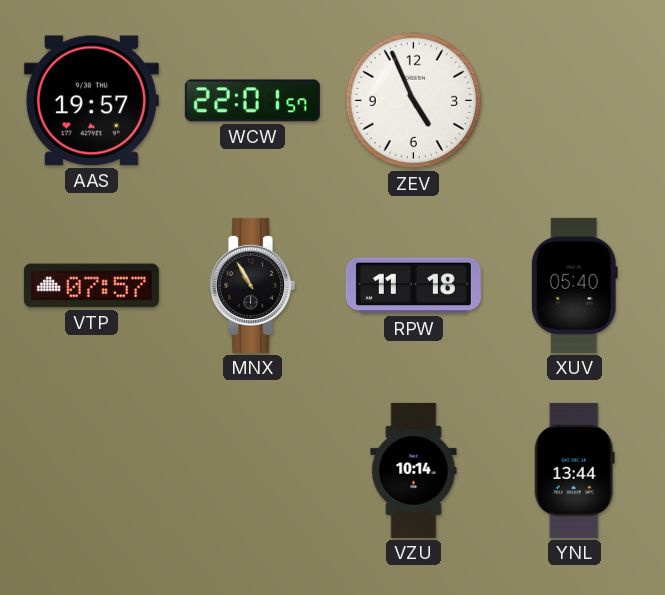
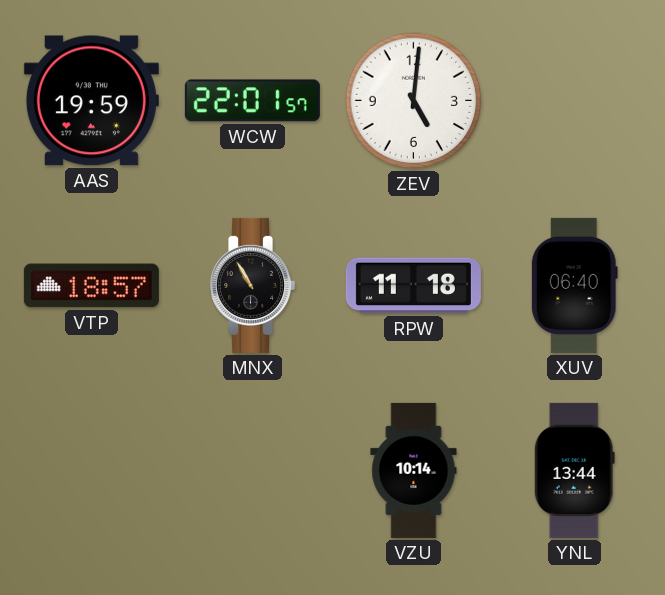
AAS: 19:57 -> 19:59 (91, 101)
ZEV: 4:56 -> 5:01 (414, 101)
VTP: 07:57 -> 18:57 (91, 286)
XUV: 05:40 -> 06:40 (574, 285)
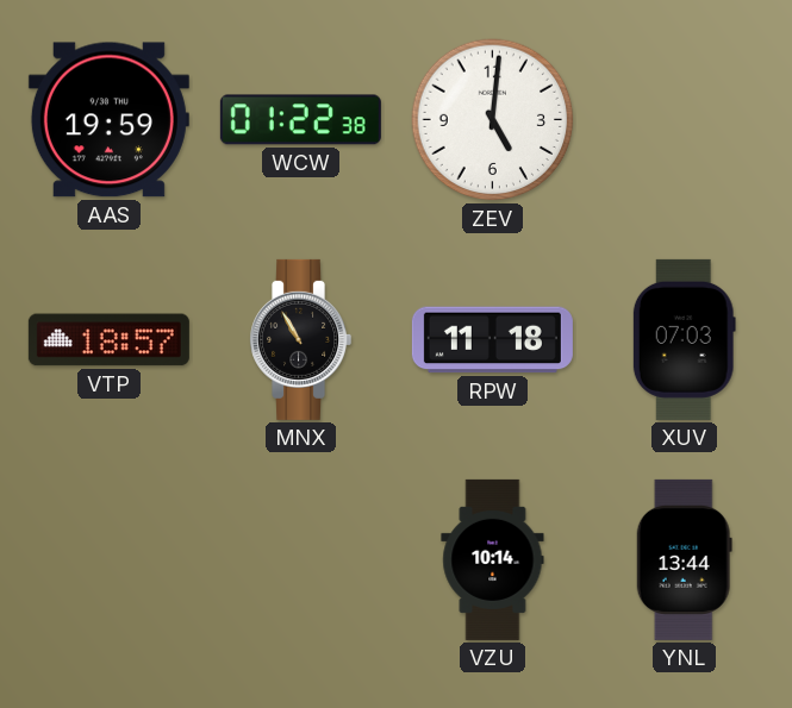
WCW: 22:01 -> 01:22 (300, 120)
XUV: 06:40 -> 07:03 (684, 339)
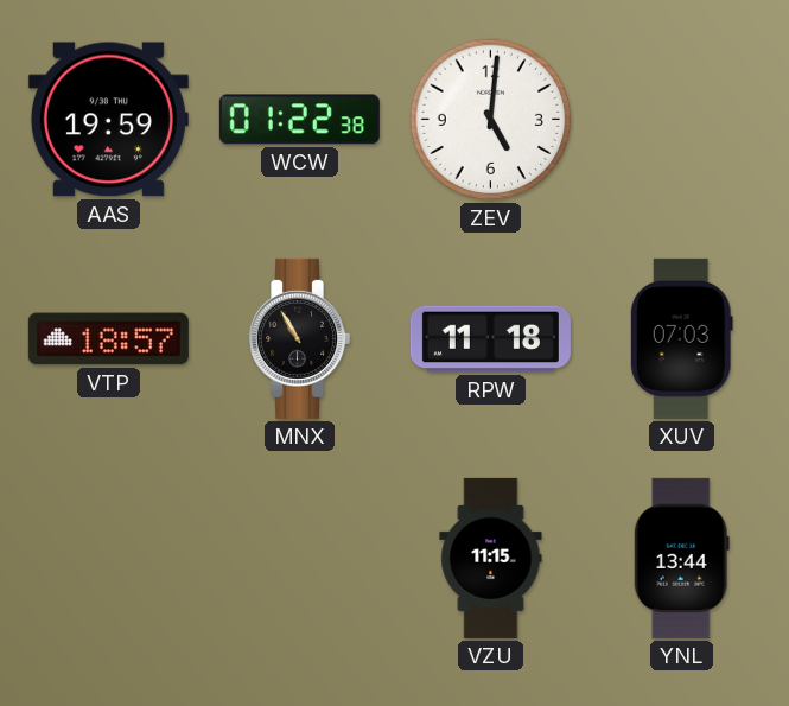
VZU: 10:14 -> 11:15 (491, 558)
